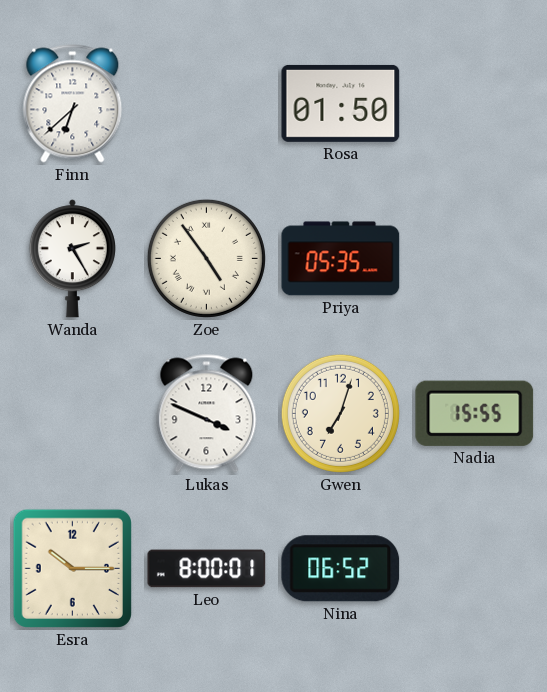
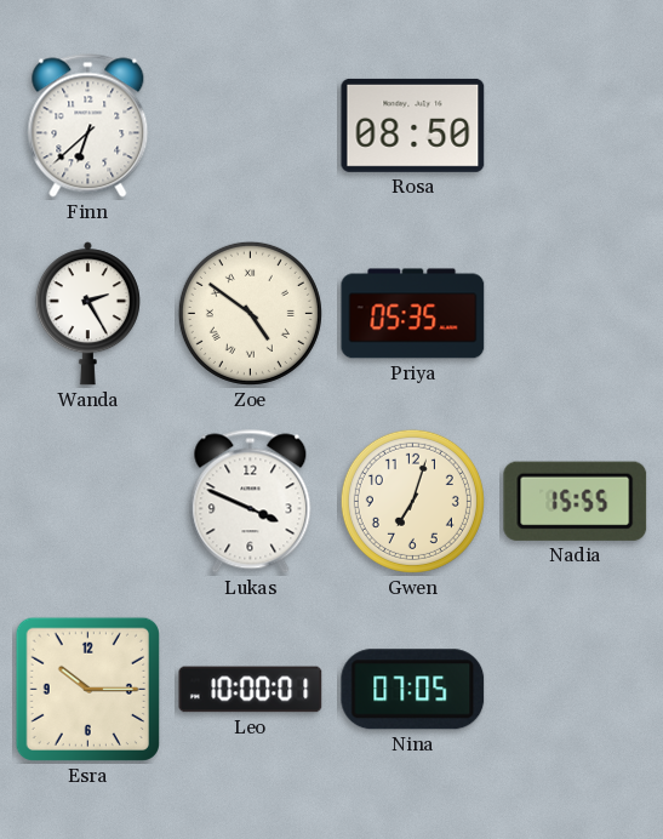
Rosa: 01:50 -> 08:50 (413, 125)
Zoe: 4:54 -> 4:51 (250, 313)
Leo: 8:00 -> 10:00 (251, 690)
Nina: 06:52 -> 07:05 (413, 690)
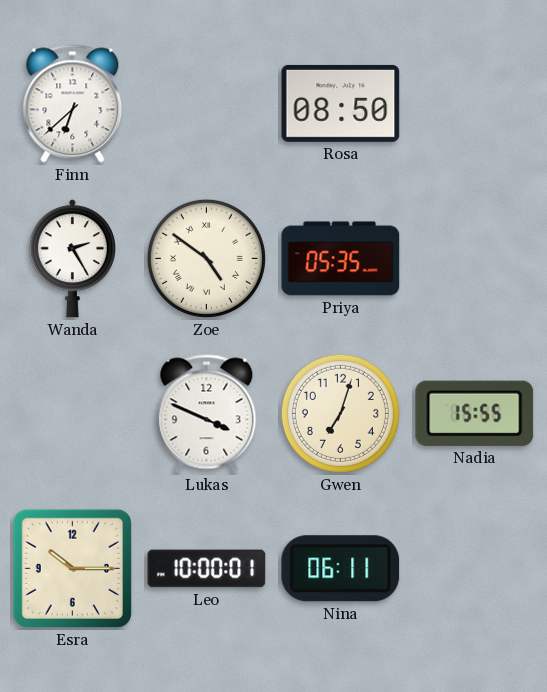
Nina: 07:05 -> 06:11 (341, 569)
